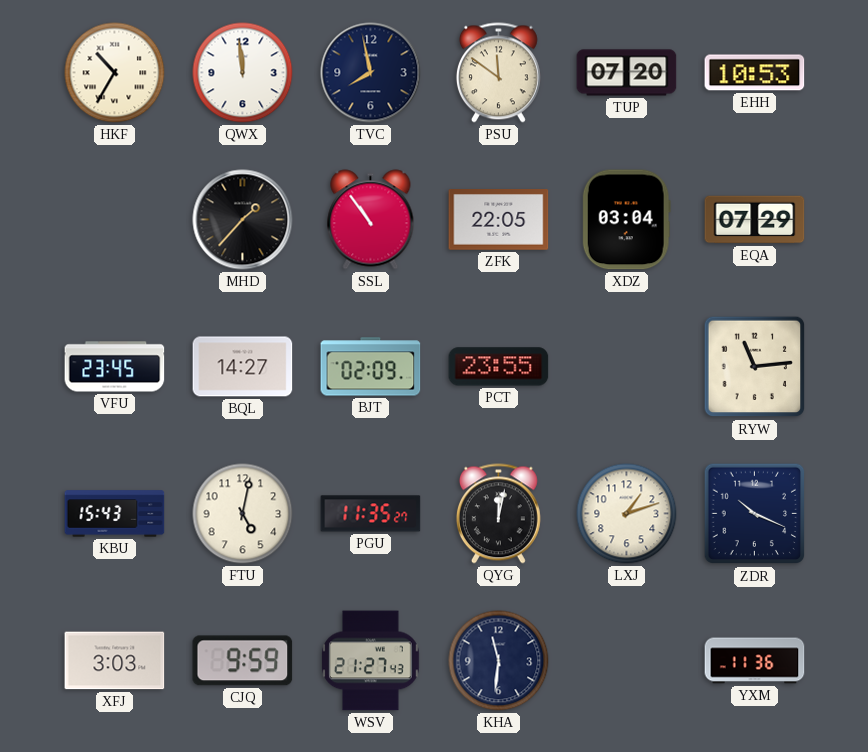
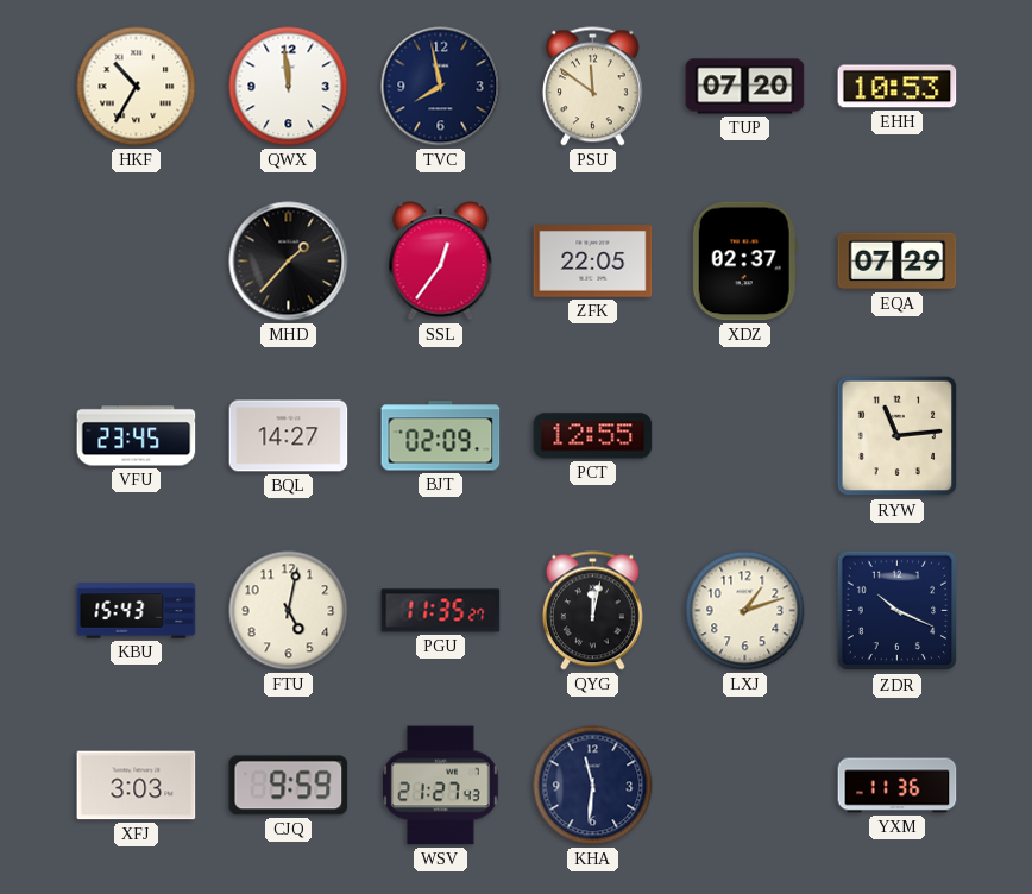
SSL: 10:54 -> 12:36 (441, 262)
XDZ: 03:04 -> 02:37 (744, 262)
PCT: 23:55 -> 12:55 (593, 436)
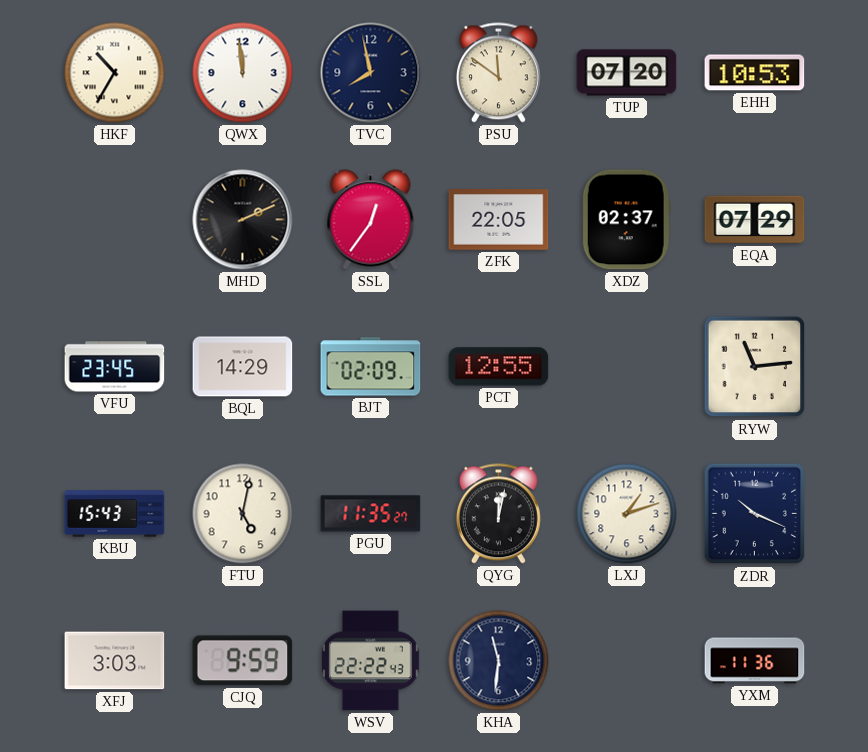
MHD: 1:37 -> 2:11 (243, 220)
BQL: 14:27 -> 14:29 (243, 367)
WSV: 21:27 -> 22:22 (371, 661)
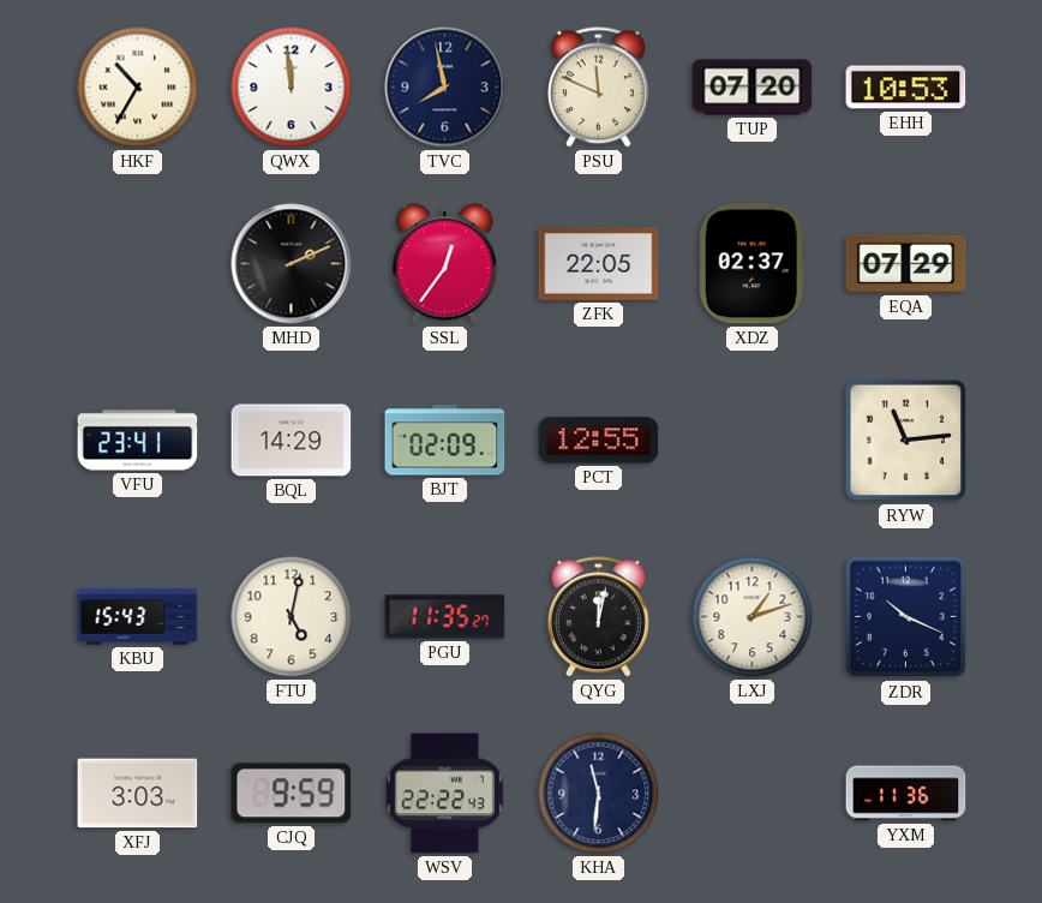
PSU: 11:51 -> 11:49 (598, 88)
VFU: 23:45 -> 23:41 (138, 441)
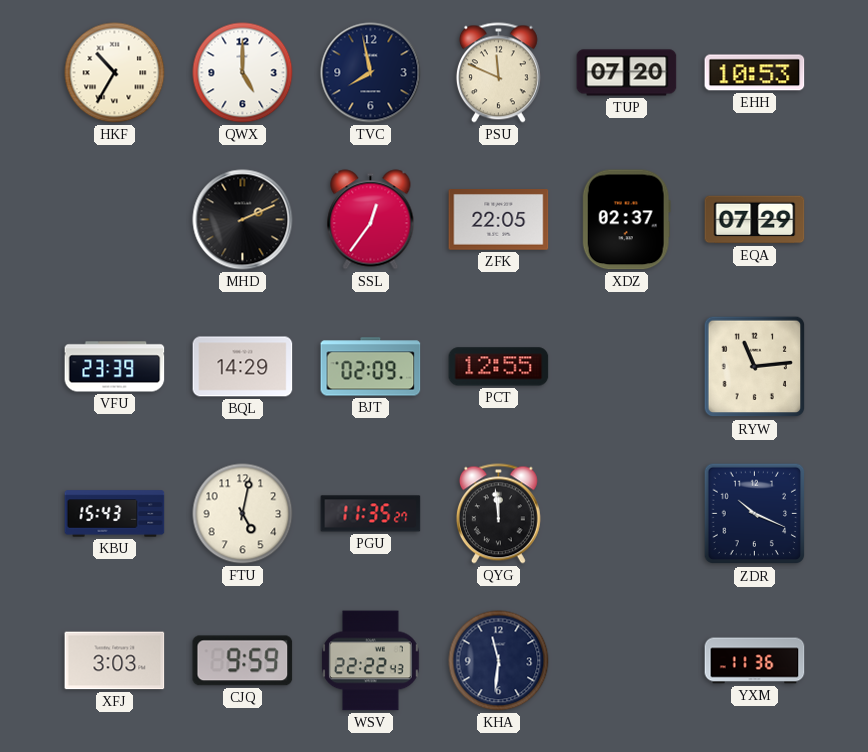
QWX: 11:59 -> 5:00 (243, 73)
VFU: 23:41 -> 23:39 (115, 367)
QYG: 12:02 -> 11:59 (498, 514)
LXJ: 1:12 -> none (753, 617)
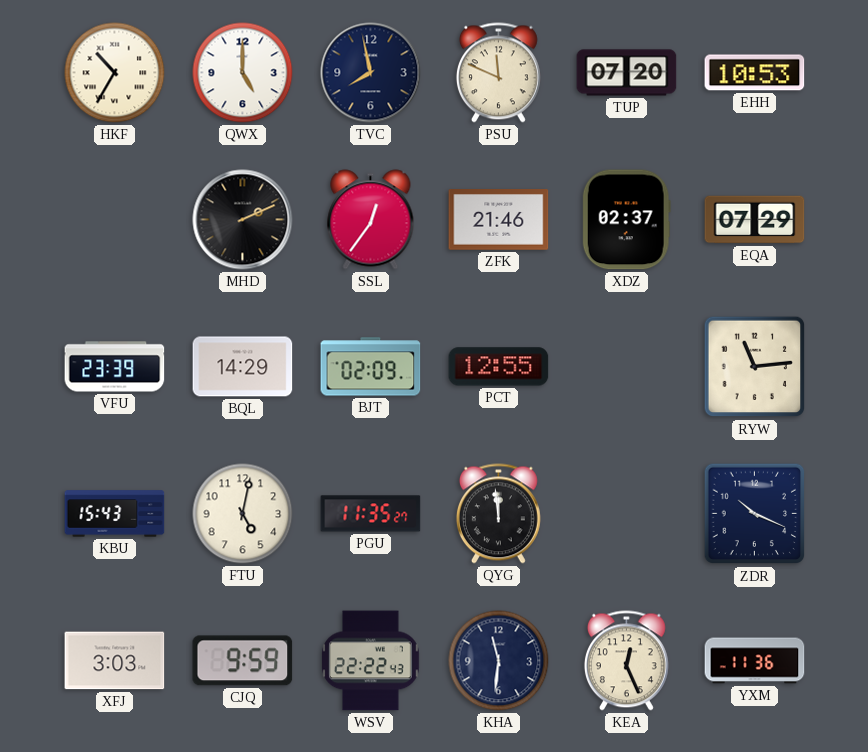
ZFK: 22:05 -> 21:46 (499, 220)
KEA: none -> 12:26 (626, 661)
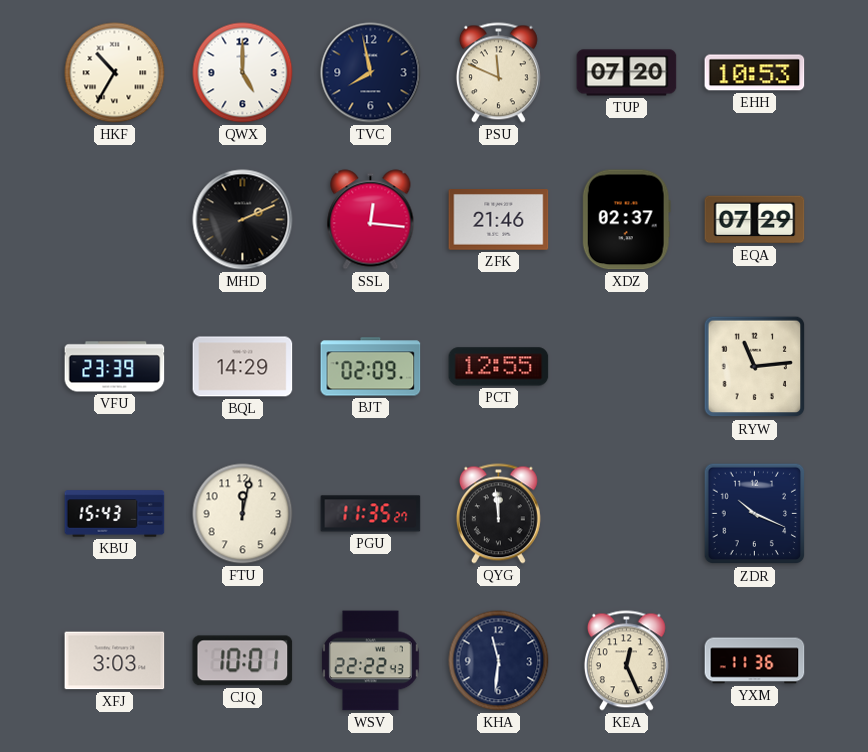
SSL: 12:36 -> 12:16 (371, 220)
FTU: 5:02 -> 12:02 (243, 514)
CJQ: 9:59 -> 10:01 (243, 661)
